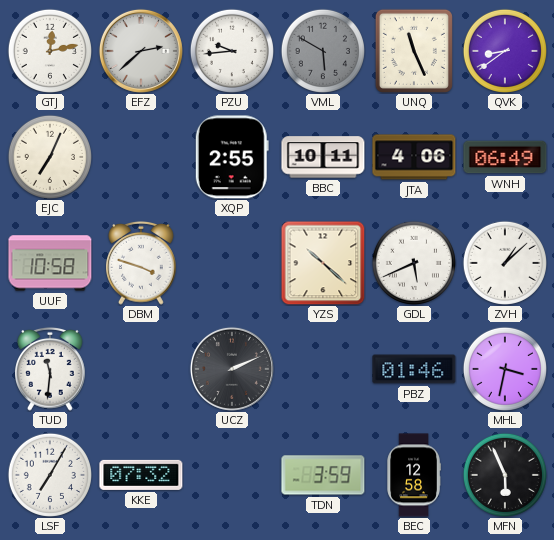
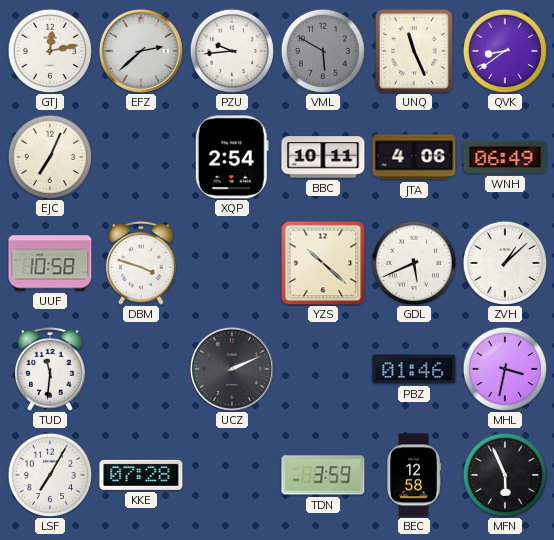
XQP: 2:55 -> 2:54 (232, 157)
KKE: 07:32 -> 07:28 (141, 475)
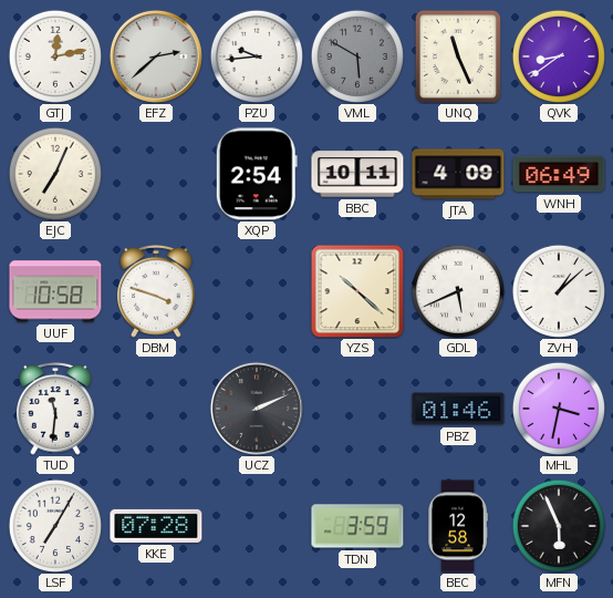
JTA: 4:06 -> 4:09 (458, 174)
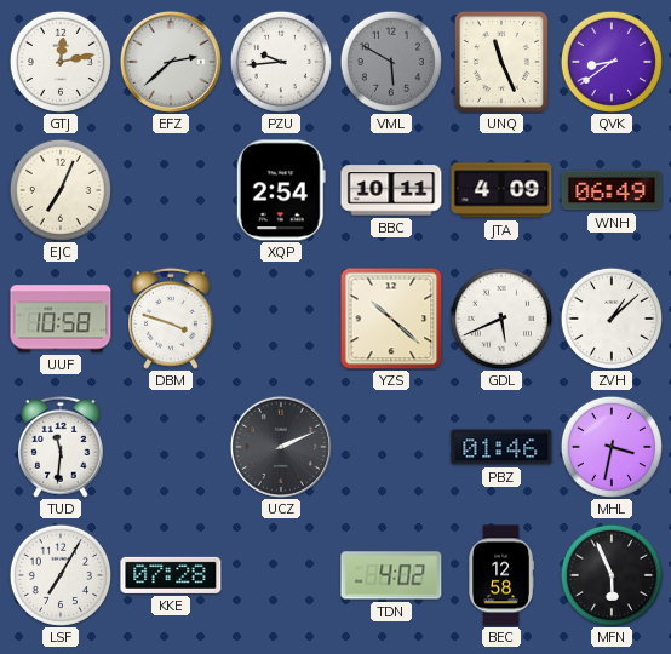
TDN: 3:59 -> 4:02 (391, 575)
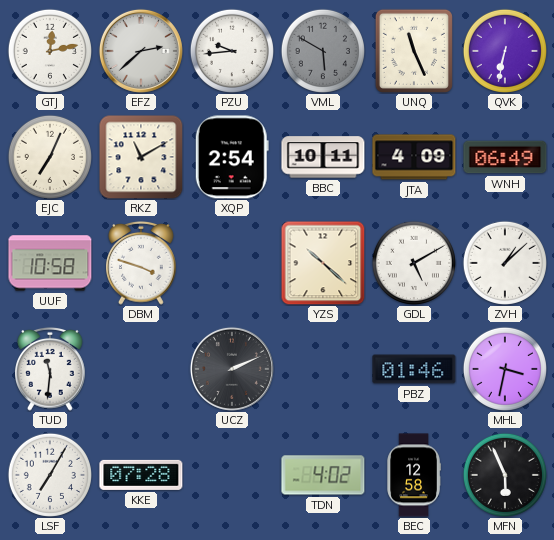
QVK: 8:39 -> 6:32 (505, 51)
RKZ: none -> 11:10 (141, 157)
GDL: 5:41 -> 5:10 (414, 263)
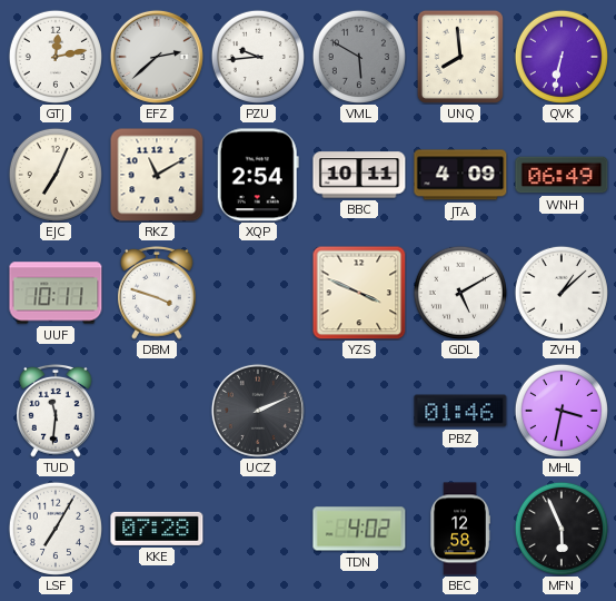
UNQ: 11:26 -> 7:59 (460, 57)
UUF: 10:58 -> 10:11 (56, 293)
YZS: 10:22 -> 3:49 (359, 293)
